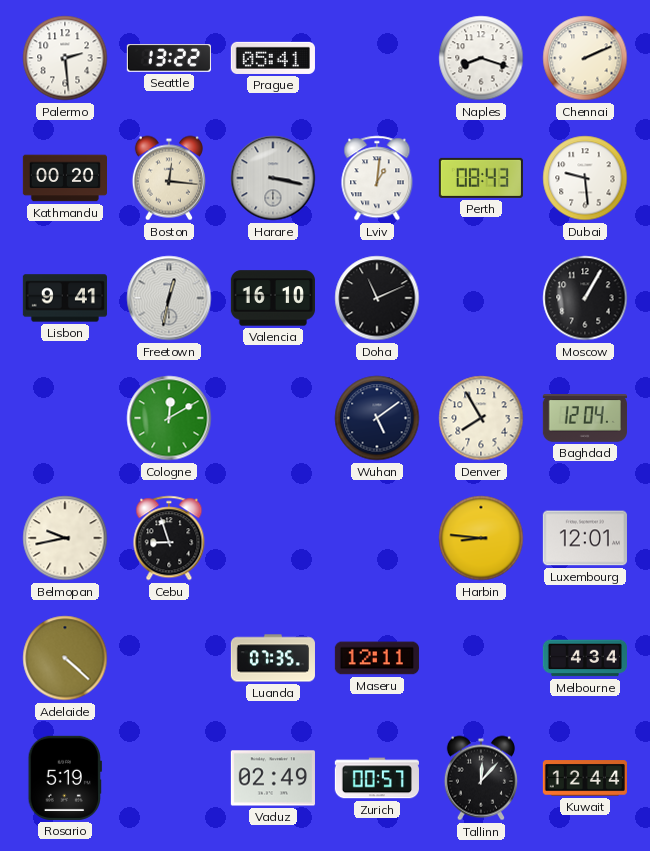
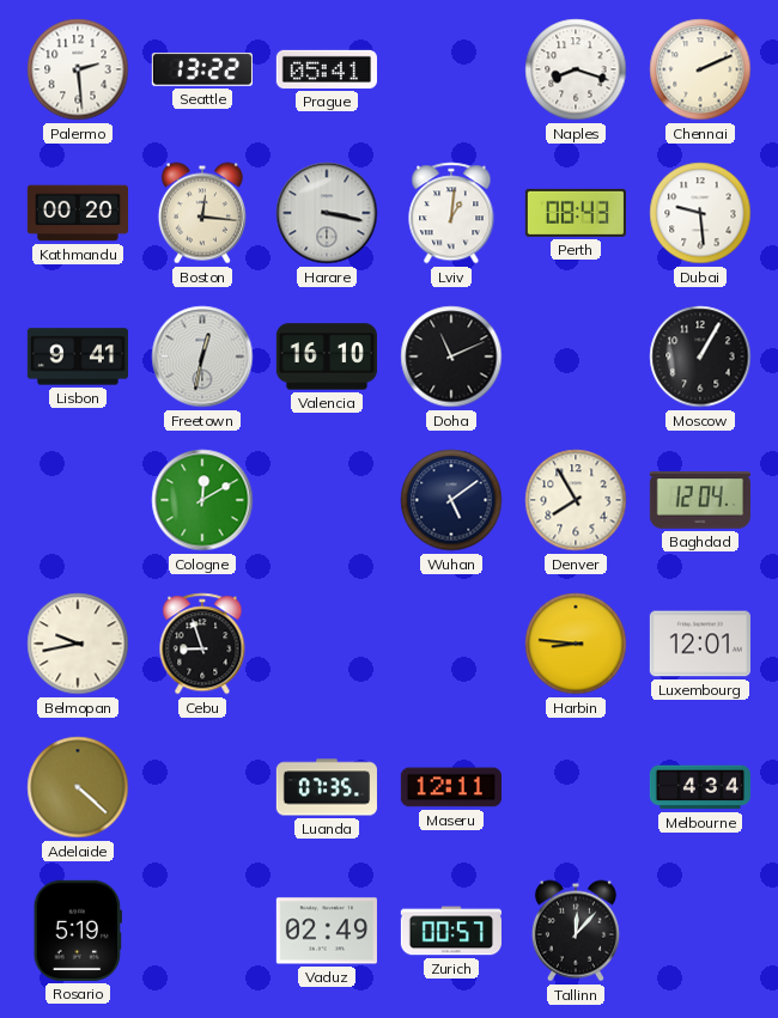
Kuwait: 12:44 -> none (585, 778)
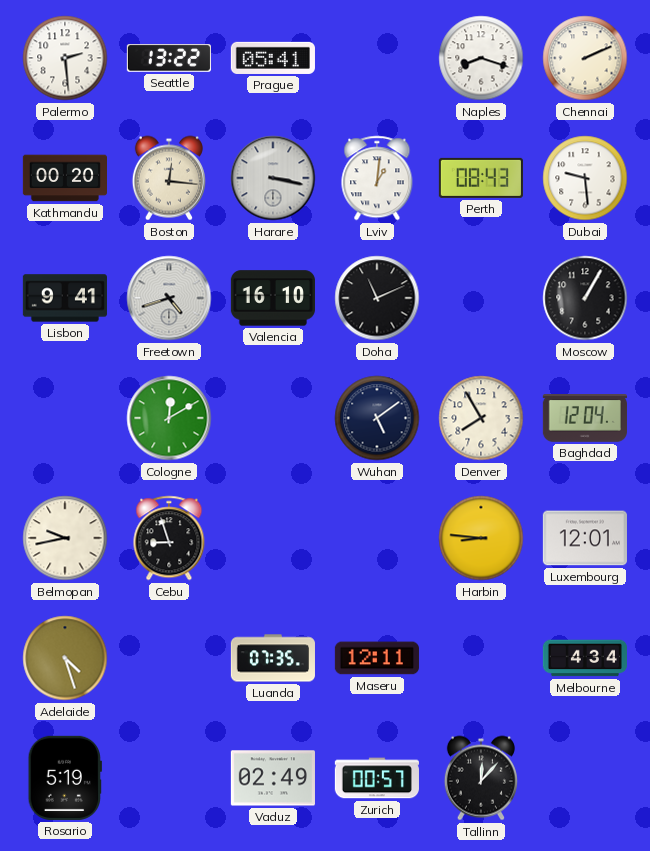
Freetown: 12:32 -> 4:42 (169, 298)
Adelaide: 4:22 -> 4:27 (65, 658)
